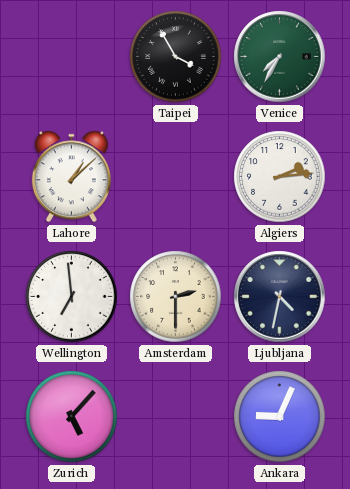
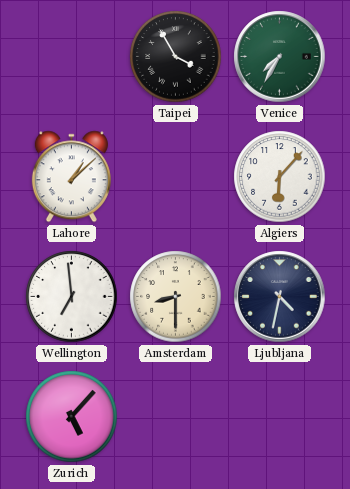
Algiers: 2:14 -> 6:07 (280, 177)
Amsterdam: 2:30 -> 8:30 (176, 297)
Ankara: 9:04 -> none (280, 417)
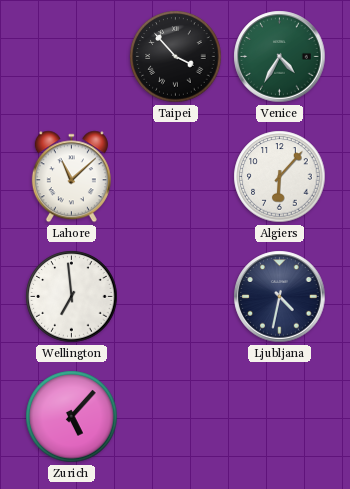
Taipei: 3:55 -> 3:53 (176, 57)
Venice: 7:35 -> 4:35 (280, 57)
Lahore: 1:08 -> 11:08 (71, 177)
Amsterdam: 8:30 -> none (176, 297)
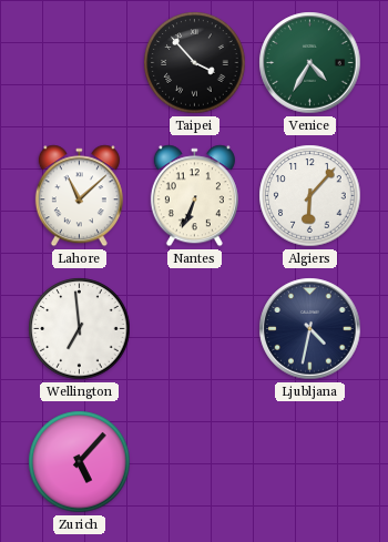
Nantes: none -> 6:34 (194, 196)
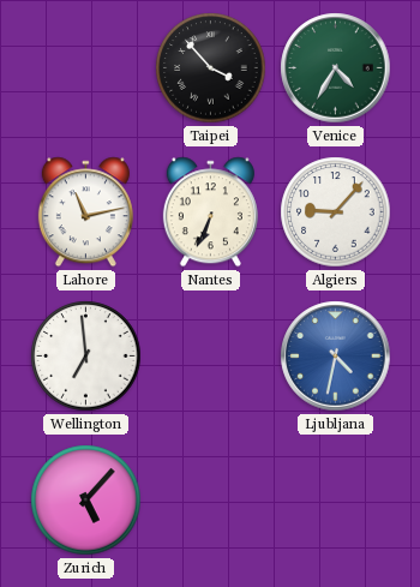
Lahore: 11:08 -> 11:13 (85, 212)
Algiers: 6:07 -> 9:07 (336, 212)
Ljubljana dial: navy -> blue (336, 357)
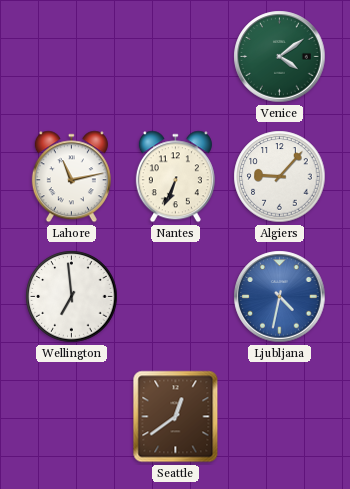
Taipei: 3:53 -> none (211, 68)
Venice: 4:35 -> 4:09 (280, 57)
Zurich: 5:07 -> none (86, 501)
Seattle: none -> 12:39 (176, 417)
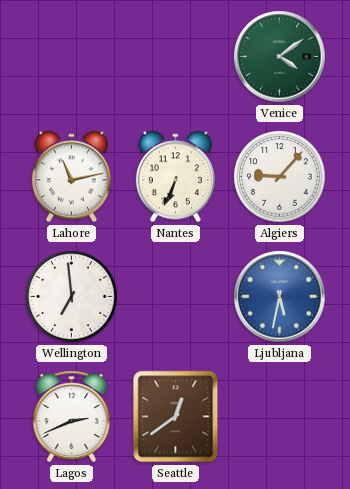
Ljubljana: 4:32 -> 5:32 (280, 297)
Lagos: none -> 2:41 (72, 417)
